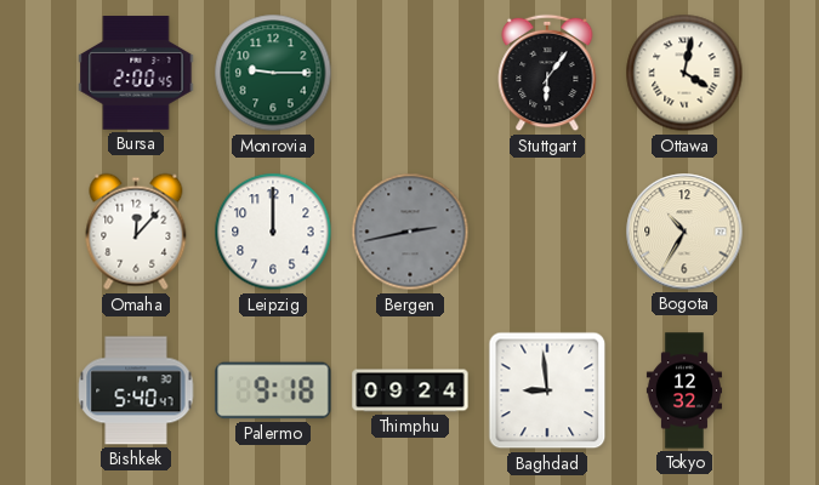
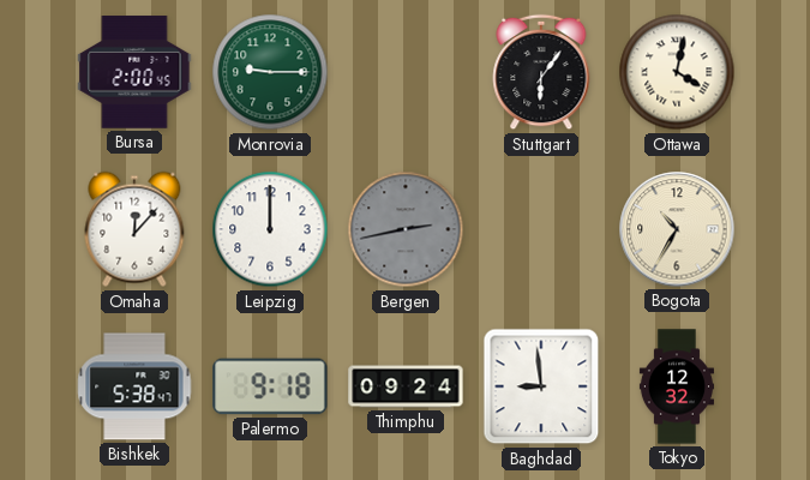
Bishkek: 5:40 -> 5:38 (134, 386)
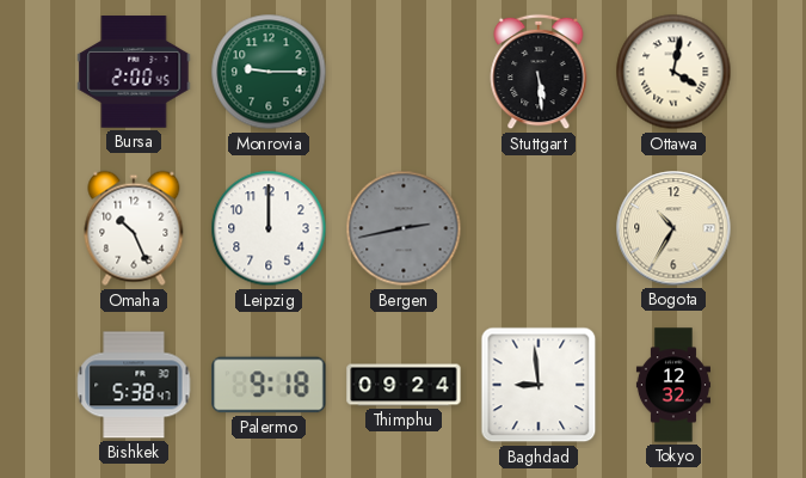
Stuttgart: 6:06 -> 5:29 (539, 72)
Omaha: 12:07 -> 10:26 (134, 228)
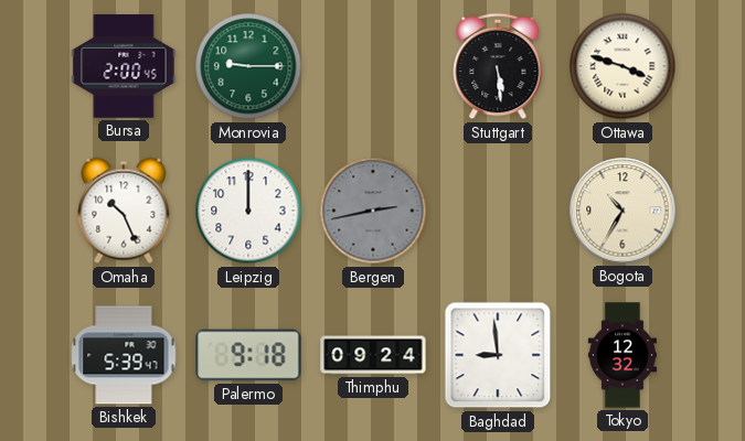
Ottawa: 4:02 -> 3:48 (622, 66)
Bishkek: 5:38 -> 5:39 (124, 355)
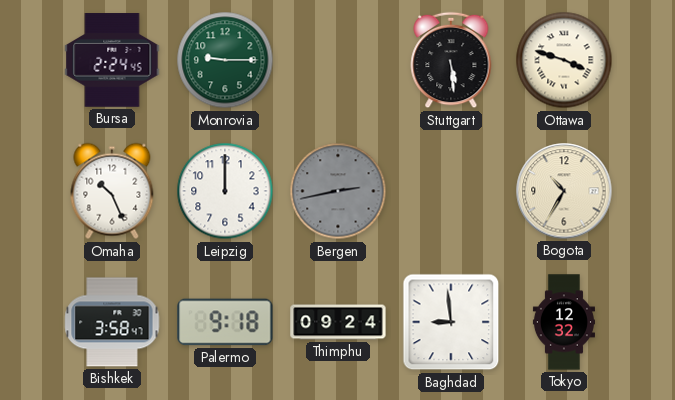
Bursa: 2:00 -> 2:24 (112, 60)
Bishkek: 5:39 -> 3:58 (112, 322)
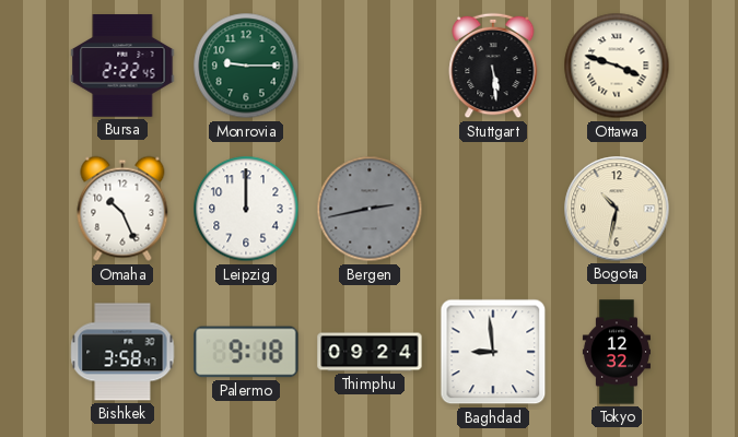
Bursa: 2:24 -> 2:22 (122, 66)
Bogota: 10:35 -> 10:32 (617, 209)
